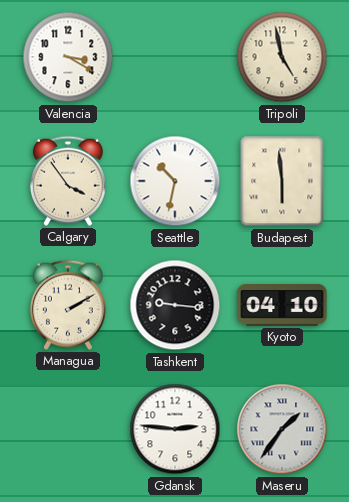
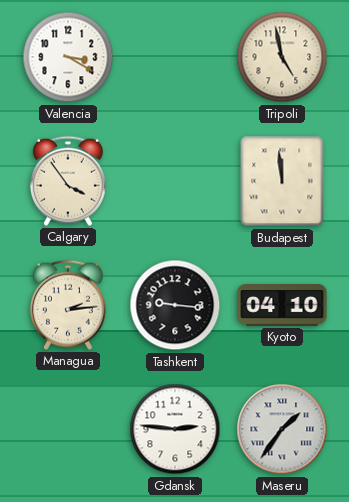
Seattle: 10:32 -> none (175, 181)
Budapest: 5:59 -> 11:59 (282, 181)
Managua: 2:10 -> 2:14 (68, 305)
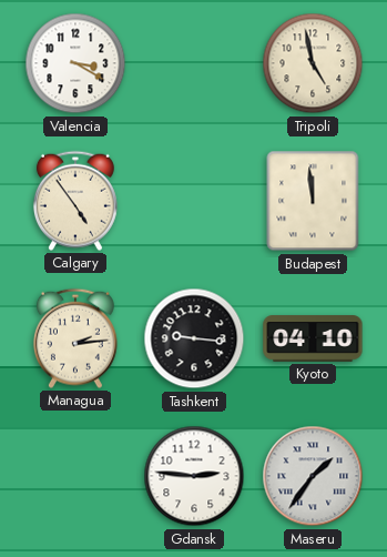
Calgary: 3:54 -> 4:54 (75, 201)
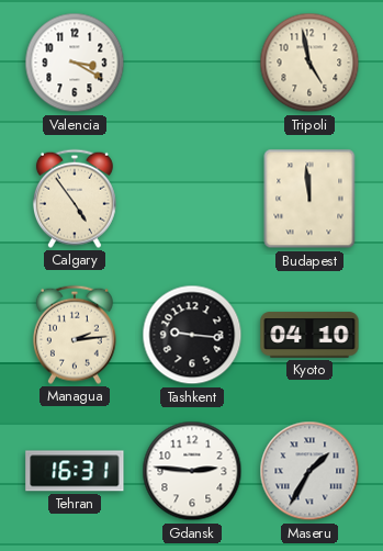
Tehran: none -> 16:31 (75, 471)
Maseru: 1:36 -> 1:35 (309, 471)
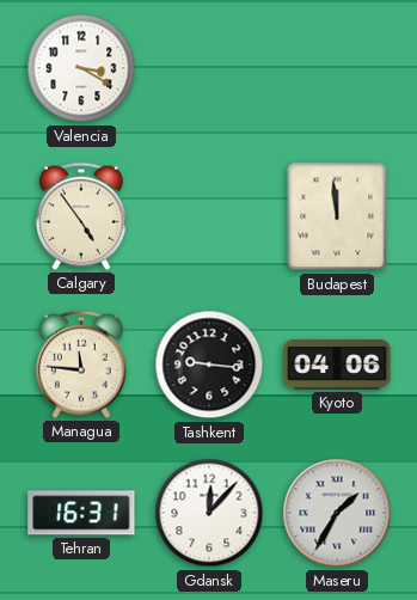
Tripoli: 4:58 -> none (309, 63)
Managua: 2:14 -> 11:46 (81, 365)
Kyoto: 04:10 -> 04:06 (337, 365)
Gdansk: 2:46 -> 12:07 (209, 513)
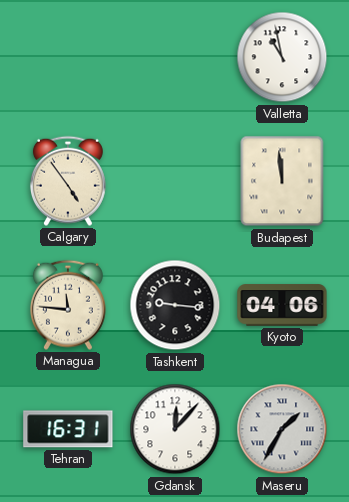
Valencia: 3:20 -> none (81, 68)
Valletta: none -> 10:58 (282, 57)
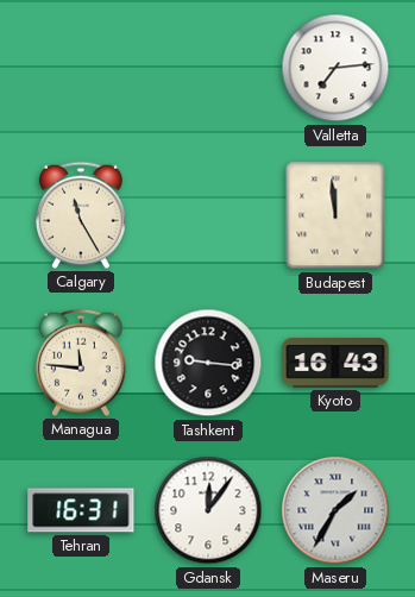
Valletta: 10:58 -> 7:14 (335, 68)
Calgary: 4:54 -> 11:25 (81, 215)
Kyoto: 04:06 -> 16:43 (335, 363)
Gdansk: 12:07 -> 12:06 (208, 510)
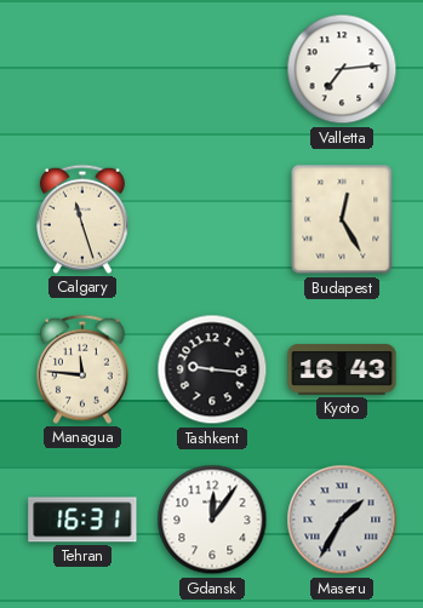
Calgary: 11:25 -> 11:27 (82, 219)
Budapest: 11:59 -> 12:25 (342, 219)
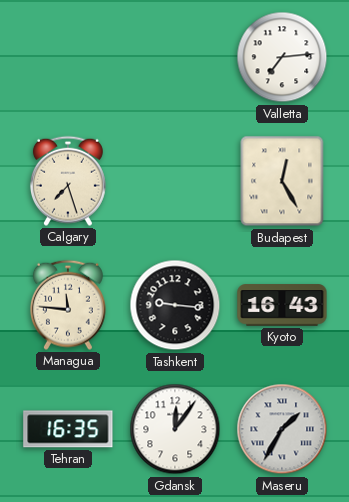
Calgary: 11:27 -> 7:27 (68, 181)
Tehran: 16:31 -> 16:35 (68, 429)
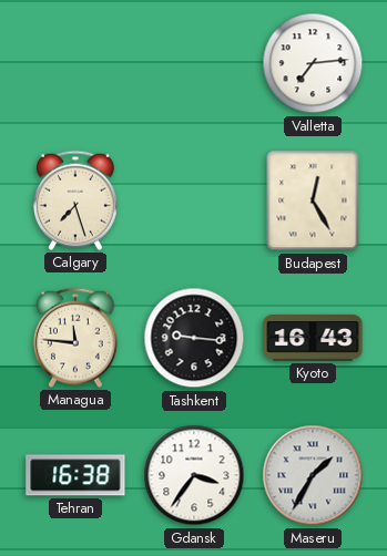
Tehran: 16:35 -> 16:38 (75, 475)
Gdansk: 12:06 -> 3:36 (194, 475)
